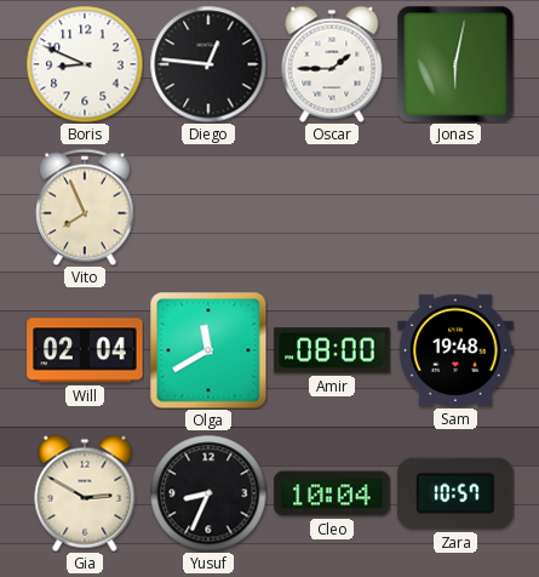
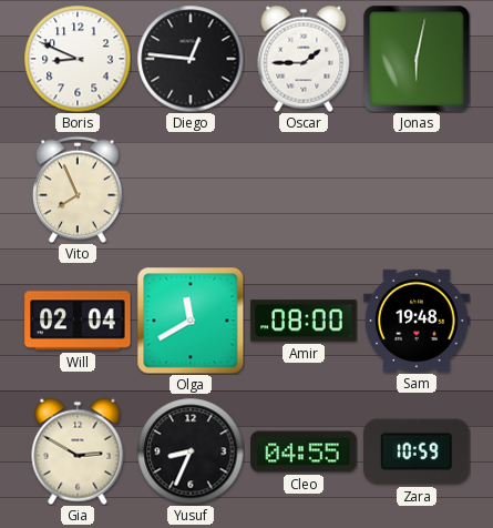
Cleo: 10:04 -> 04:55 (304, 451)
Zara: 10:57 -> 10:59 (417, 451)
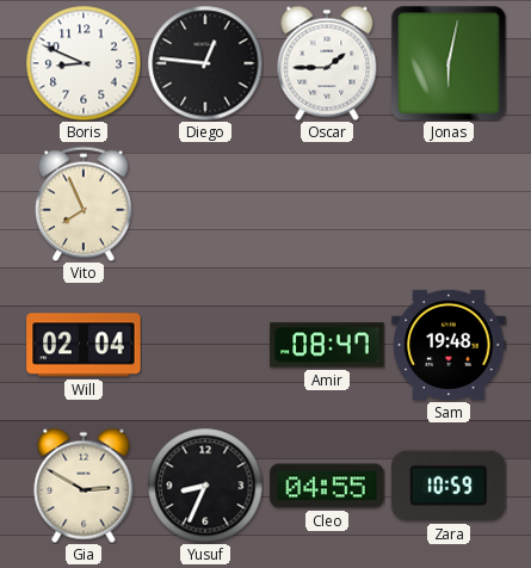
Olga: 11:40 -> none (191, 321)
Amir: 08:00 -> 08:47 (327, 345)
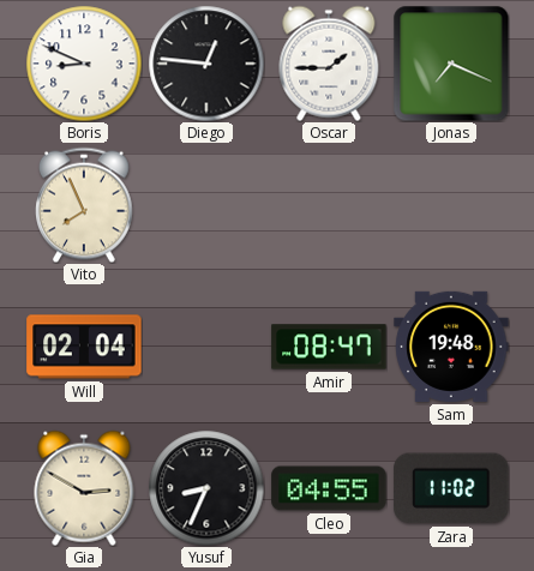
Jonas: 6:02 -> 7:19 (451, 64)
Zara: 10:59 -> 11:02 (451, 488)
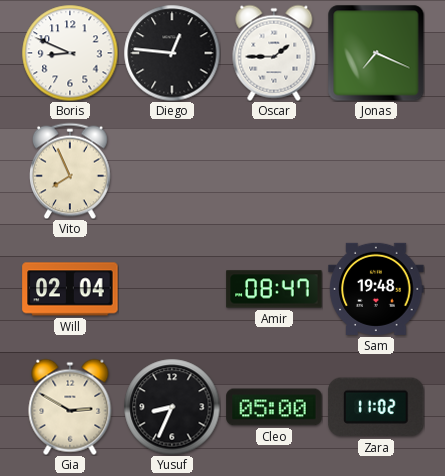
Cleo: 04:55 -> 05:00 (274, 407)
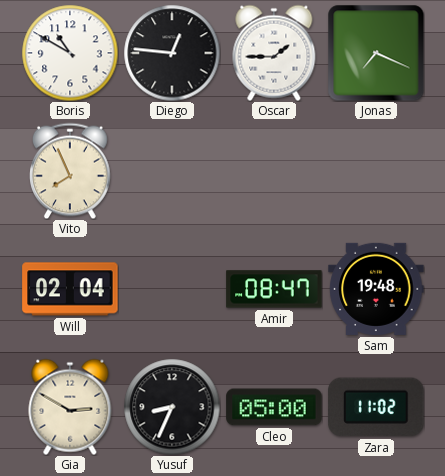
Boris: 8:49 -> 10:50 (70, 53)
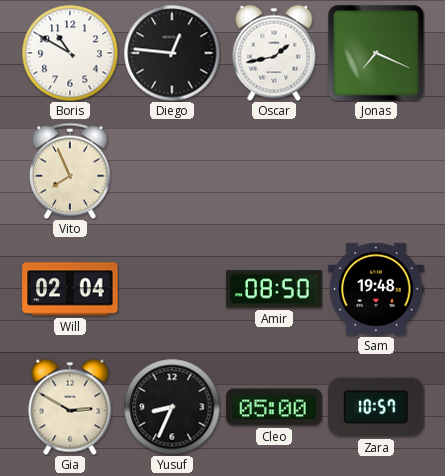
Oscar: 1:45 -> 1:43 (274, 53)
Amir: 08:47 -> 08:50 (274, 289)
Zara: 11:02 -> 10:57 (376, 407)
